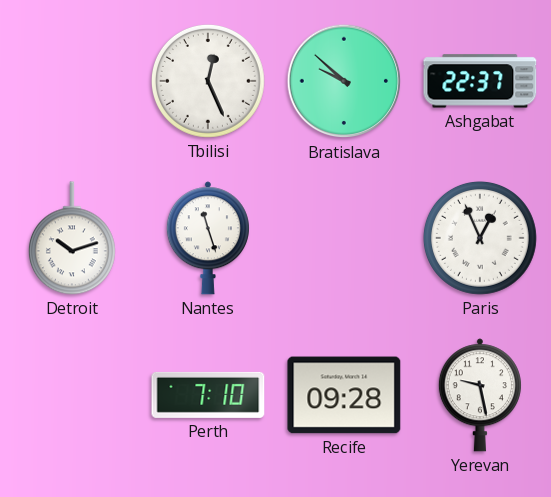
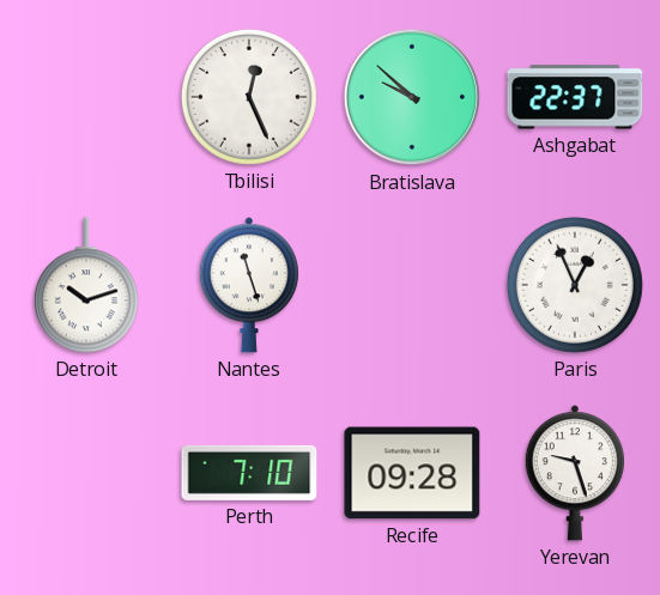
Yerevan: 9:28 -> 9:27 (575, 473)
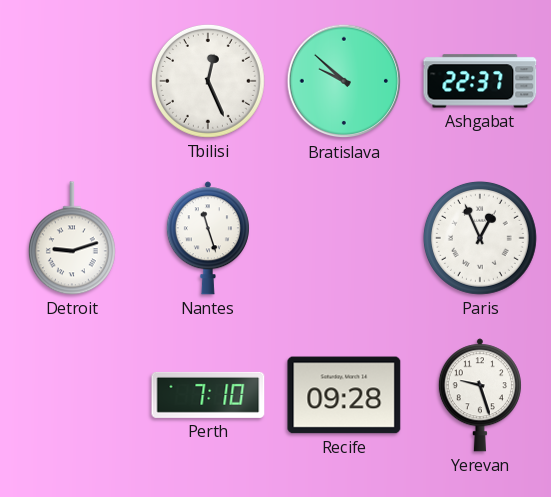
Detroit: 10:12 -> 9:12 (72, 238)
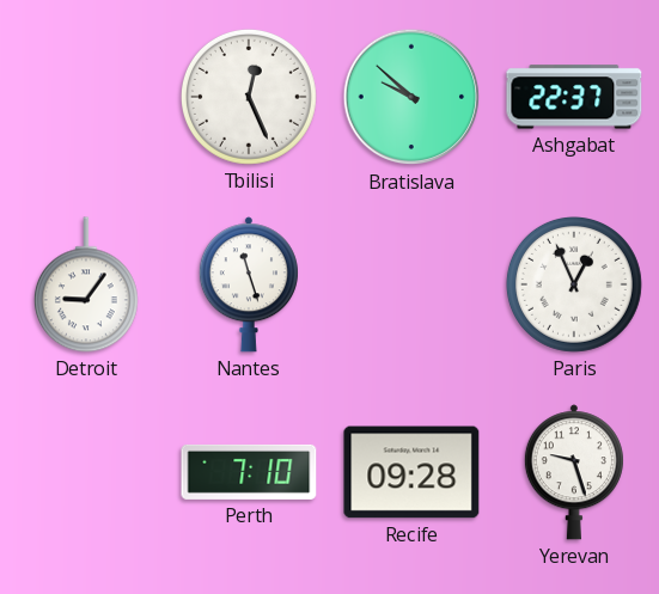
Detroit: 9:12 -> 9:06 (86, 284)
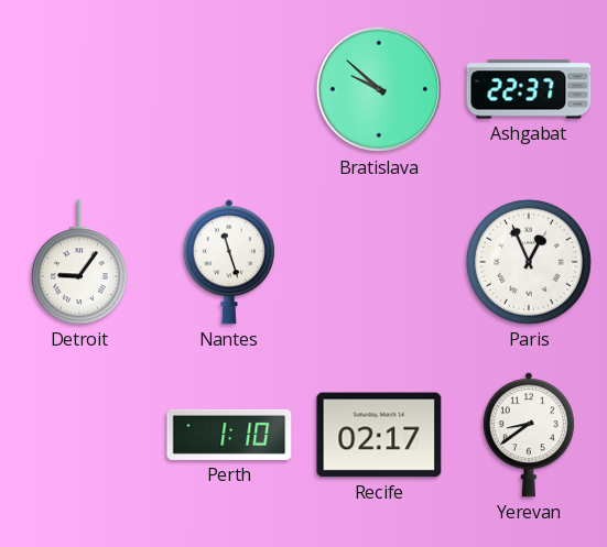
Tbilisi: 12:26 -> none (249, 97)
Perth: 7:10 -> 1:10 (229, 435)
Recife: 09:28 -> 02:17 (379, 435)
Yerevan: 9:27 -> 8:39 (529, 435)
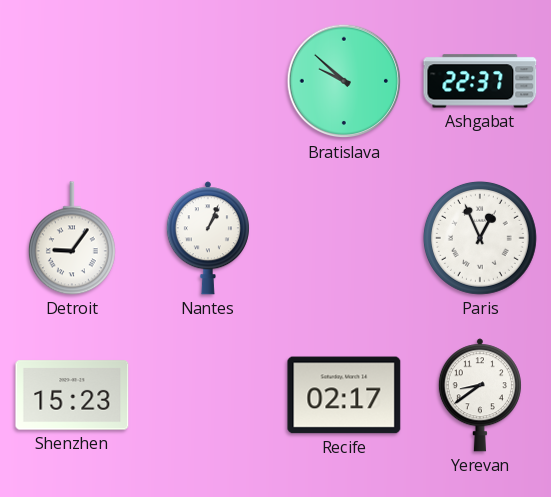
Nantes: 11:27 -> 1:04 (208, 238)
Shenzhen: none -> 15:23 (72, 395)
Perth: 1:10 -> none (229, 435)
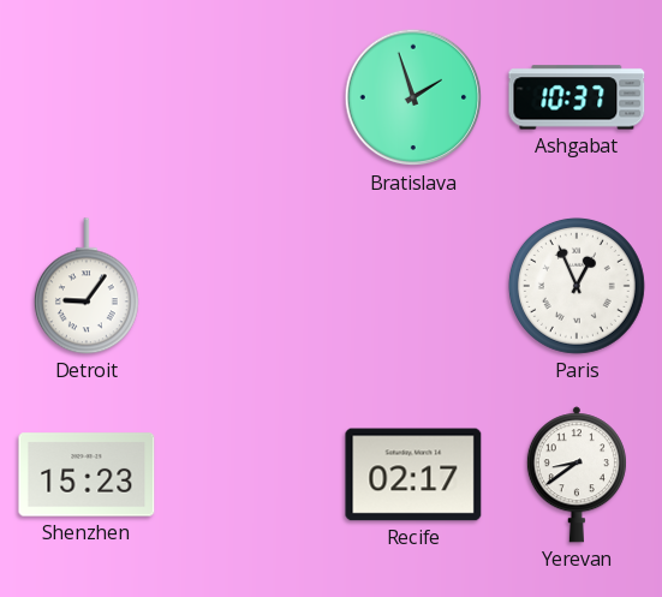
Bratislava: 9:52 -> 1:57 (413, 97)
Ashgabat: 22:37 -> 10:37 (577, 97)
Nantes: 1:04 -> none (208, 238)
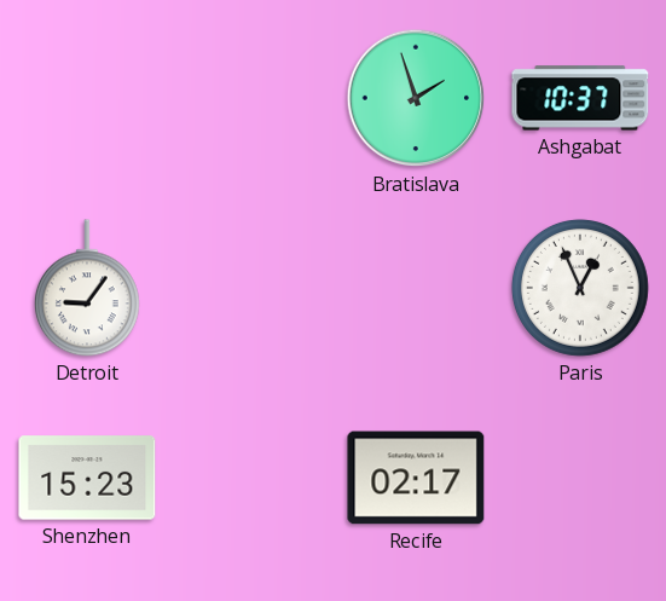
Yerevan: 8:39 -> none (577, 474)
